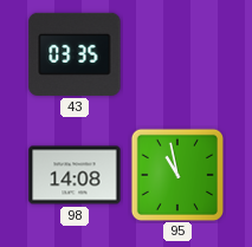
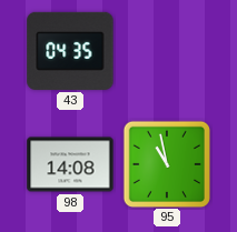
43: 03:35 -> 04:35 (70, 51)
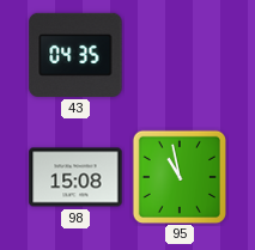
98: 14:08 -> 15:08 (75, 177)
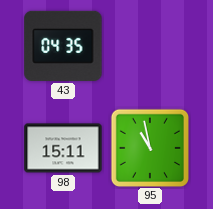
98: 15:08 -> 15:11 (63, 148)
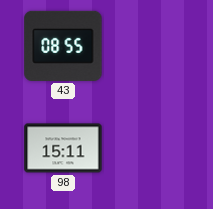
43: 04:35 -> 08:55 (63, 46)
95: 10:58 -> none (149, 147)
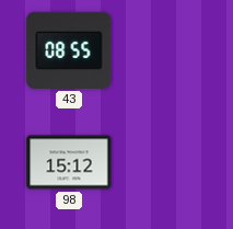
98: 15:11 -> 15:12 (69, 162)
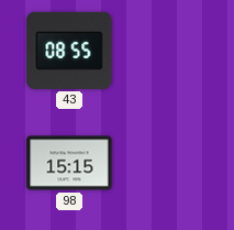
98: 15:12 -> 15:15 (69, 163)
